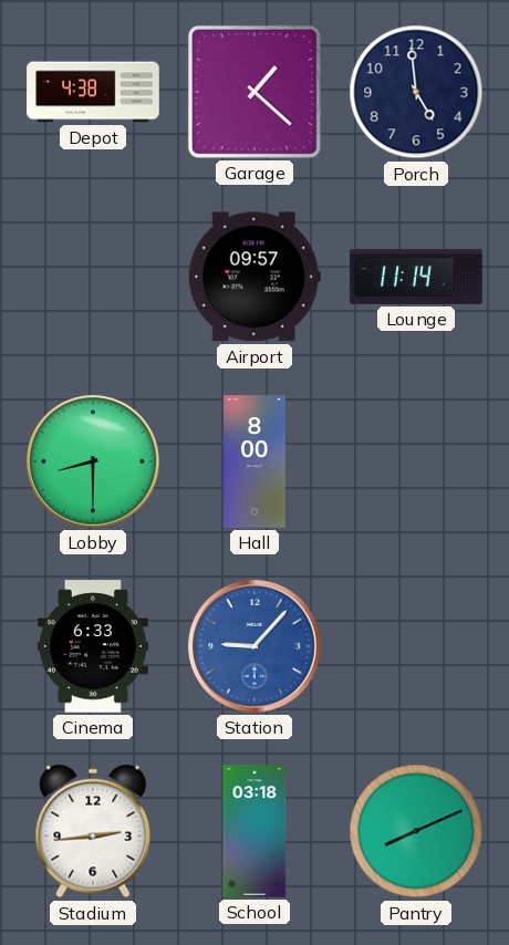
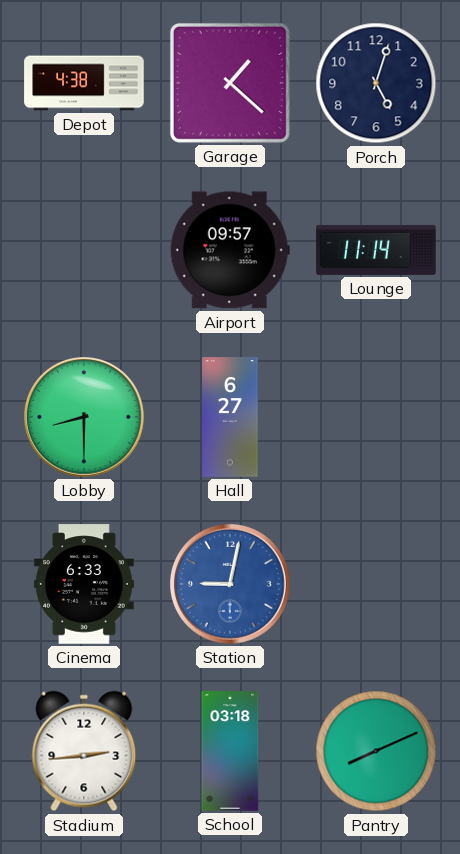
Porch: 4:59 -> 5:03 (376, 83)
Hall: 8:00 -> 6:27 (230, 417)
Station: 9:07 -> 9:02 (230, 584)
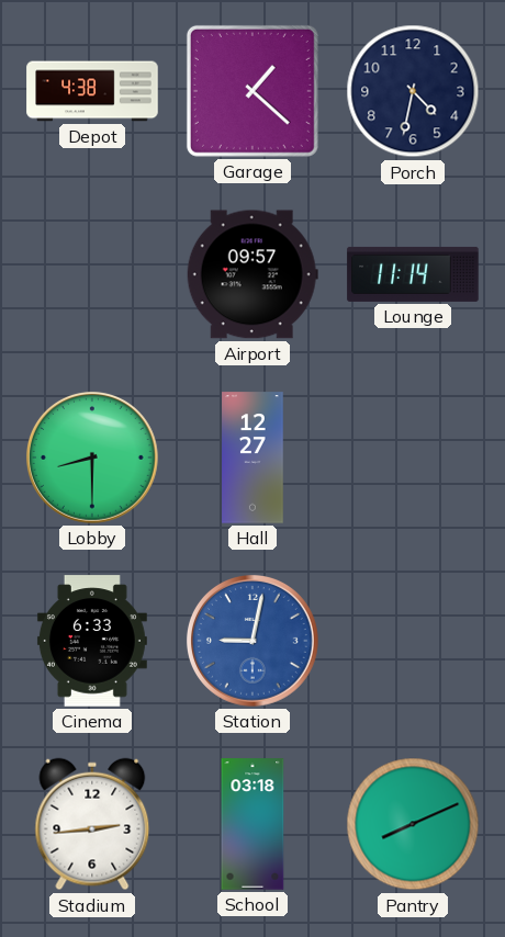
Porch: 5:03 -> 4:32 (413, 91)
Hall: 6:27 -> 12:27 (252, 458)
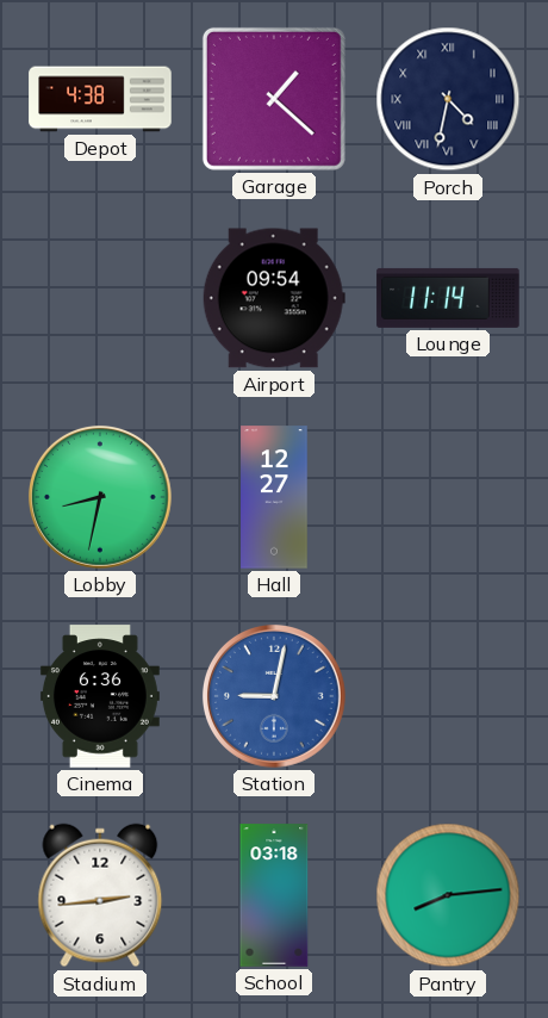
Porch numerals: Arabic -> Roman (448, 99)
Airport: 09:57 -> 09:54 (274, 298)
Lobby: 8:30 -> 8:32 (100, 497)
Cinema: 6:33 -> 6:36 (100, 696)
Pantry: 8:11 -> 8:14 (448, 895)
